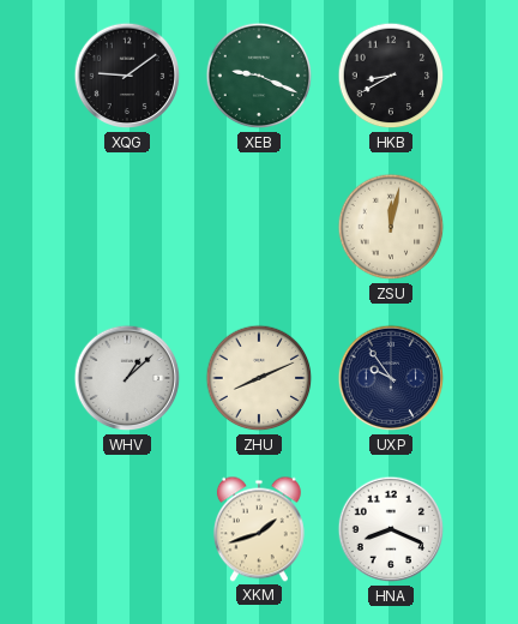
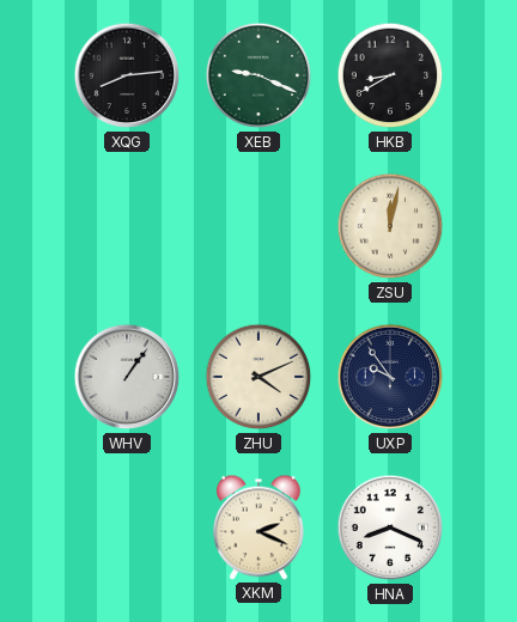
XQG: 9:09 -> 8:14 (127, 75)
WHV: 1:08 -> 1:06 (127, 377)
ZHU: 8:11 -> 4:11 (258, 377)
XKM: 1:42 -> 2:19 (258, 528)
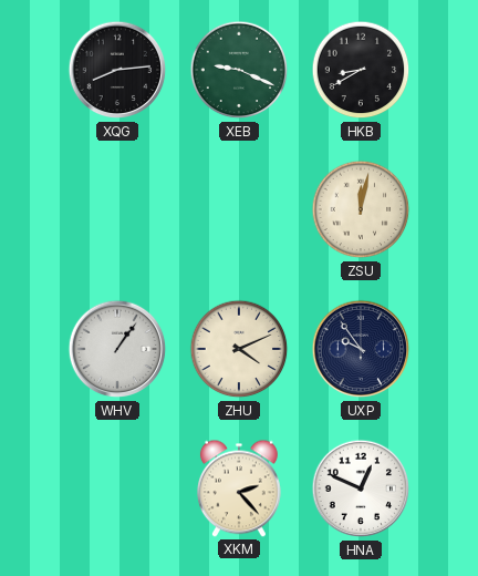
XKM: 2:19 -> 2:23 (239, 488)
HNA: 8:19 -> 12:49 (361, 488)
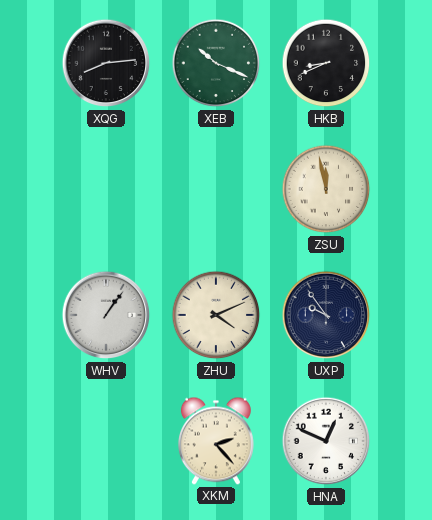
XEB: 9:19 -> 10:19 (216, 63)
HKB: 8:40 -> 8:41 (326, 63)
ZSU: 12:02 -> 11:58 (326, 189)
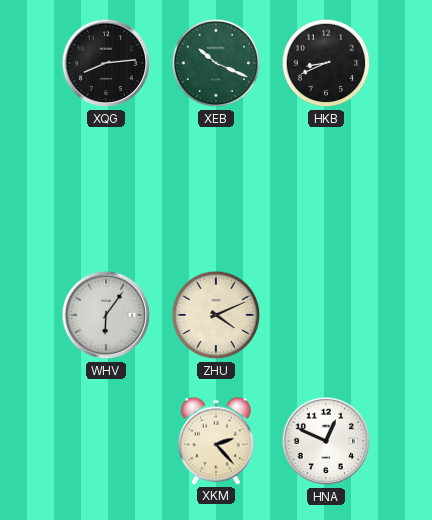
ZSU: 11:58 -> none (326, 189)
WHV: 1:06 -> 6:06 (106, 315)
UXP: 9:54 -> none (326, 315)
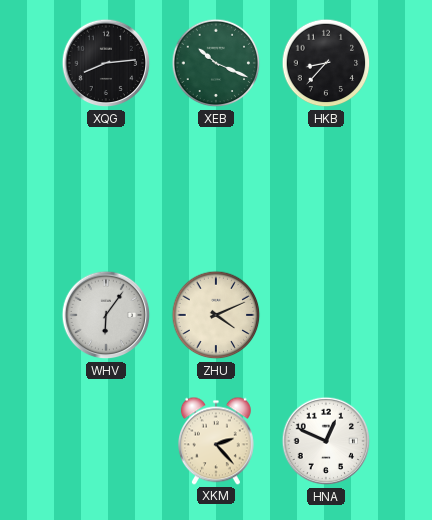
HKB: 8:41 -> 8:37 (326, 63)
